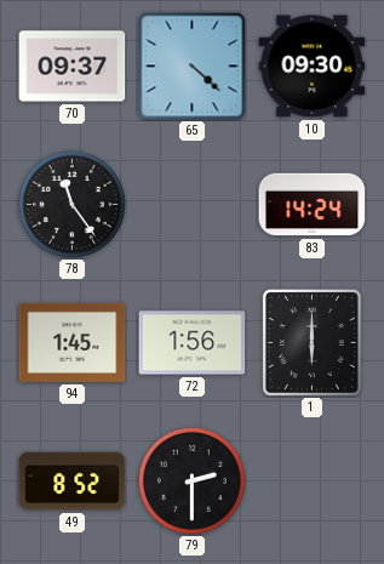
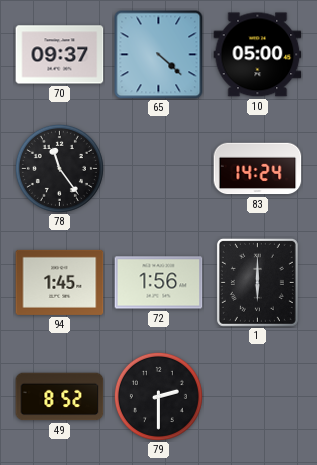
10: 09:30 -> 05:00 (258, 55)
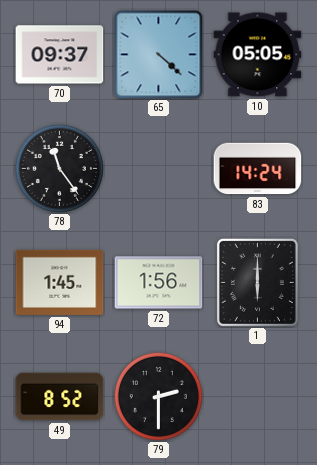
10: 05:00 -> 05:05 (258, 55)
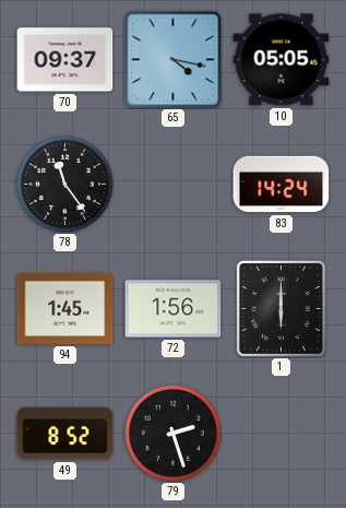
65: 4:22 -> 4:17 (174, 60)
79: 2:30 -> 2:27 (172, 433)
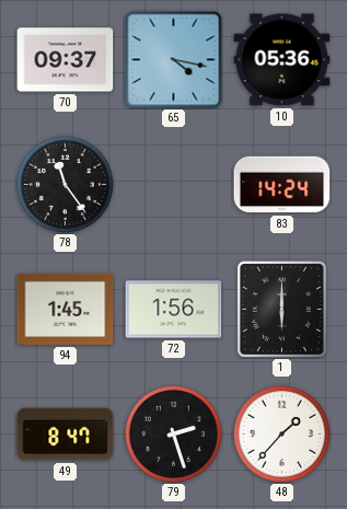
10: 05:05 -> 05:36 (282, 60)
49: 8:52 -> 8:47 (66, 435)
48: none -> 1:37 (281, 433)
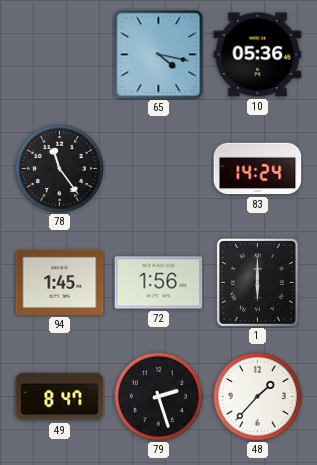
70: 09:37 -> none (66, 60)
